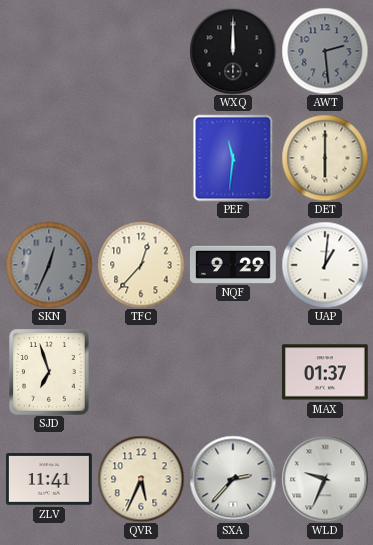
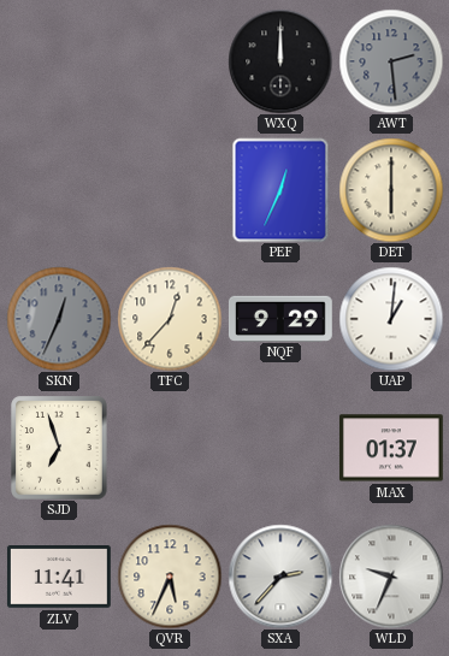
PEF: 11:31 -> 12:34 (280, 190)
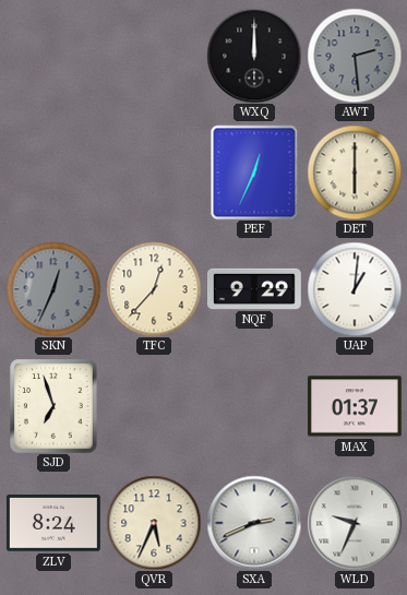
ZLV: 11:41 -> 8:24 (53, 524)
SXA: 2:37 -> 2:41 (254, 523)
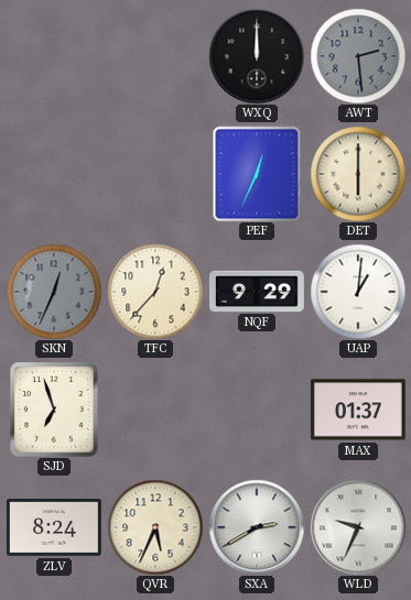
SXA: 2:41 -> 2:40 (257, 527)
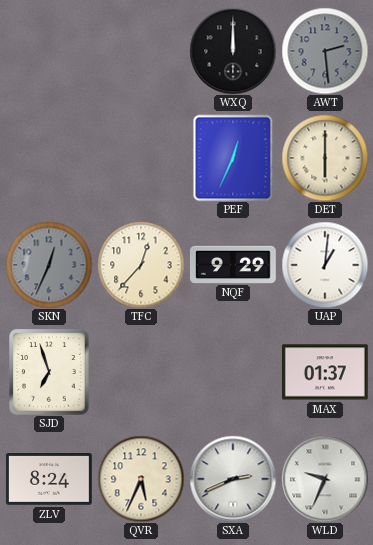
SXA: 2:40 -> 2:41 (233, 479)
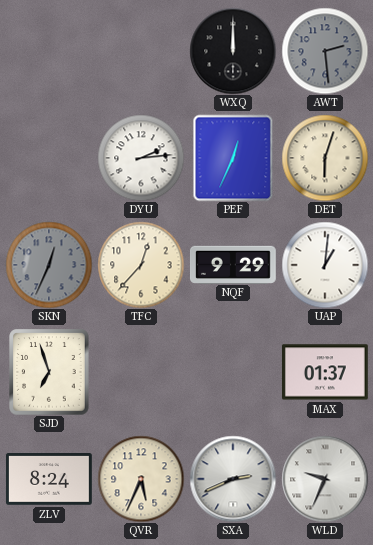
DYU: none -> 2:14 (141, 158)
DET: 6:00 -> 6:03 (325, 158)
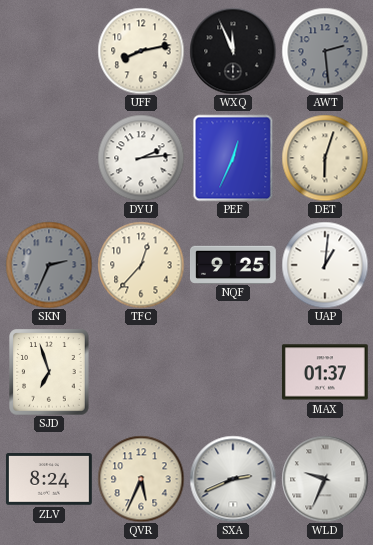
UFF: none -> 8:13 (141, 51)
WXQ: 12:00 -> 11:56 (233, 51)
SKN: 12:34 -> 2:34 (49, 265)
NQF: 9:29 -> 9:25 (233, 264)
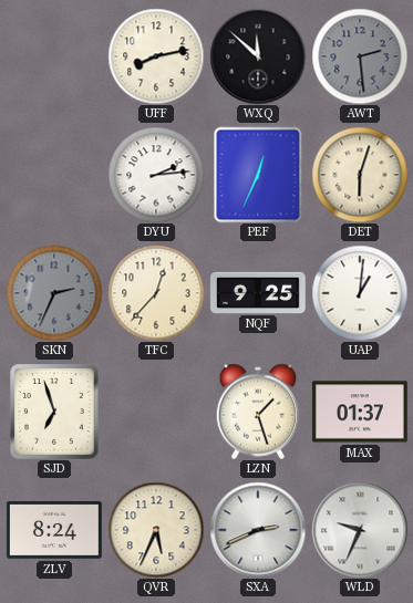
WXQ: 11:56 -> 11:52 (258, 56)
LZN: none -> 1:27 (258, 412)
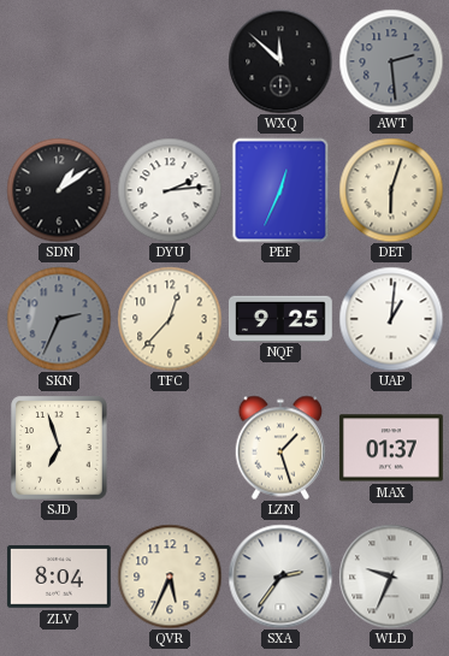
UFF: 8:13 -> none (156, 56)
SDN: none -> 1:09 (59, 190)
ZLV: 8:24 -> 8:04 (59, 578)
SXA: 2:41 -> 2:36 (280, 577)
